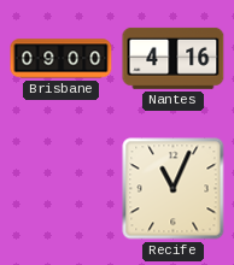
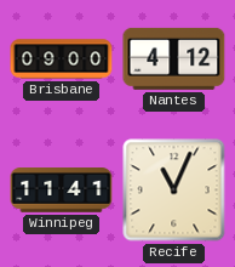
Nantes: 4:16 -> 4:12 (174, 58)
Winnipeg: none -> 11:41 (62, 191)
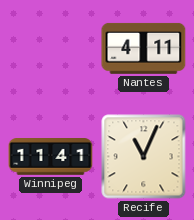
Brisbane: 09:00 -> none (62, 59)
Nantes: 4:12 -> 4:11 (144, 48)
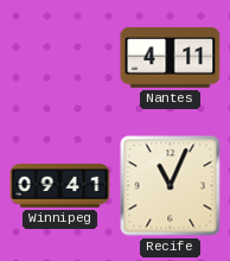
Winnipeg: 11:41 -> 09:41 (60, 186)
